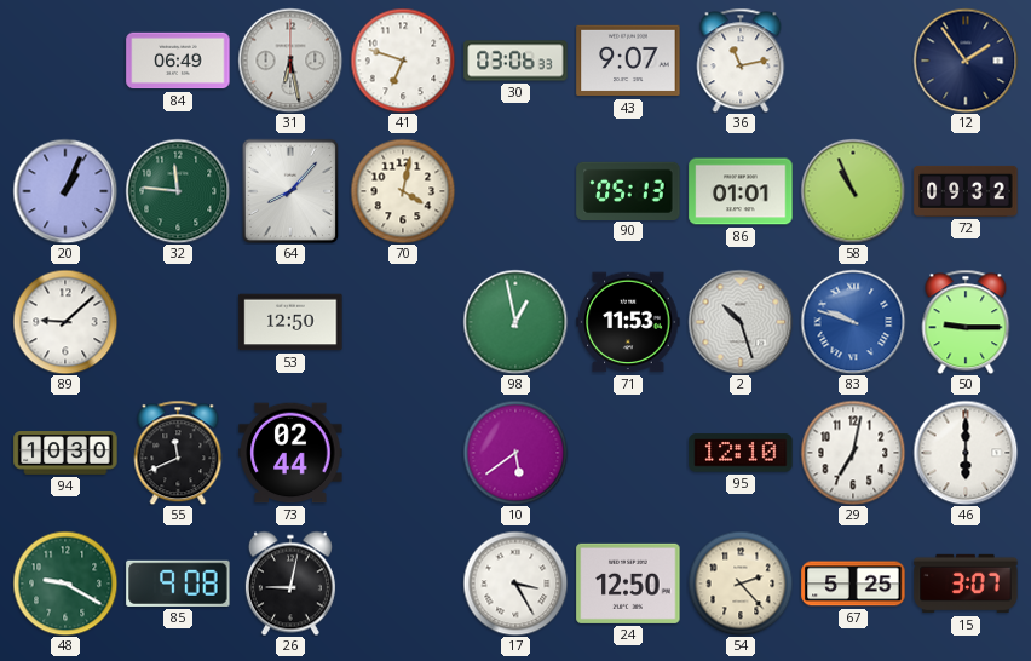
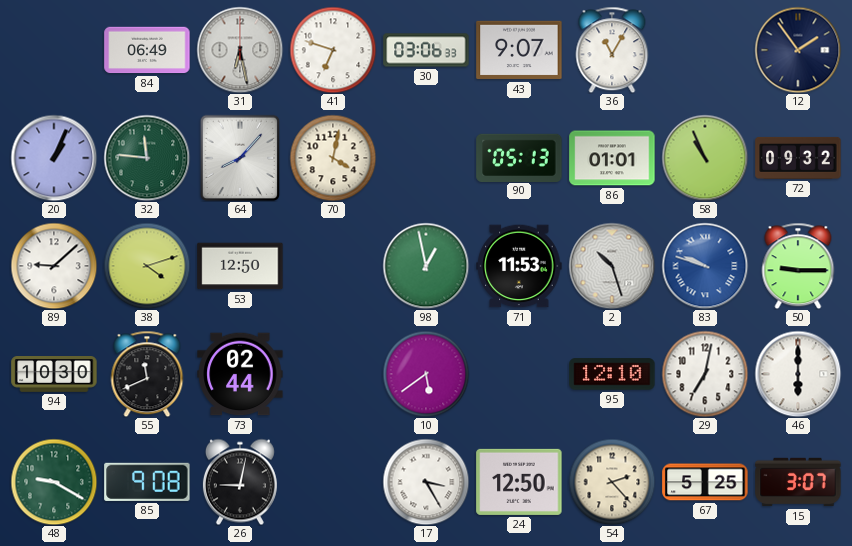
36: 11:13 -> 11:05 (612, 50)
38: none -> 4:12 (147, 266)
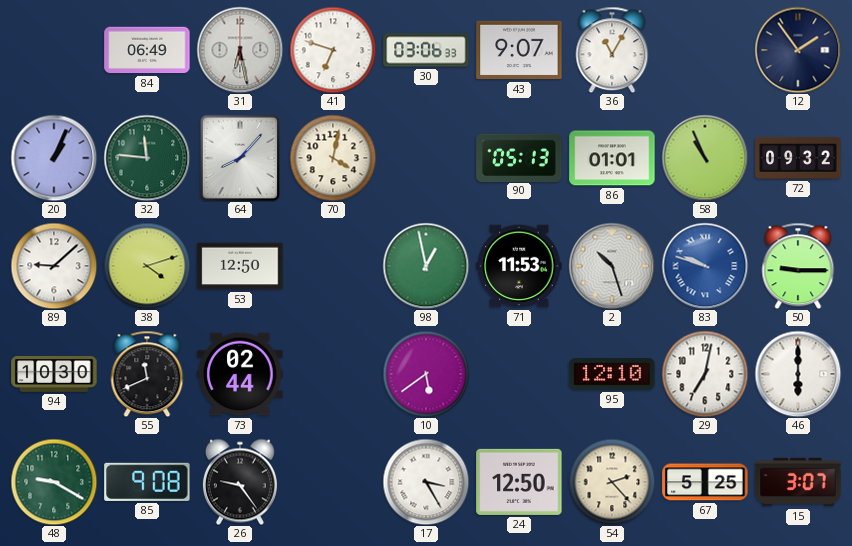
26: 9:02 -> 9:24 (240, 482)
